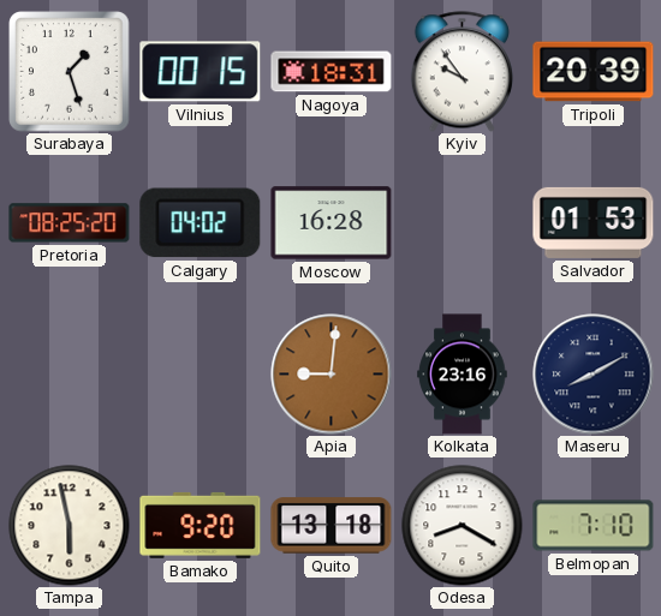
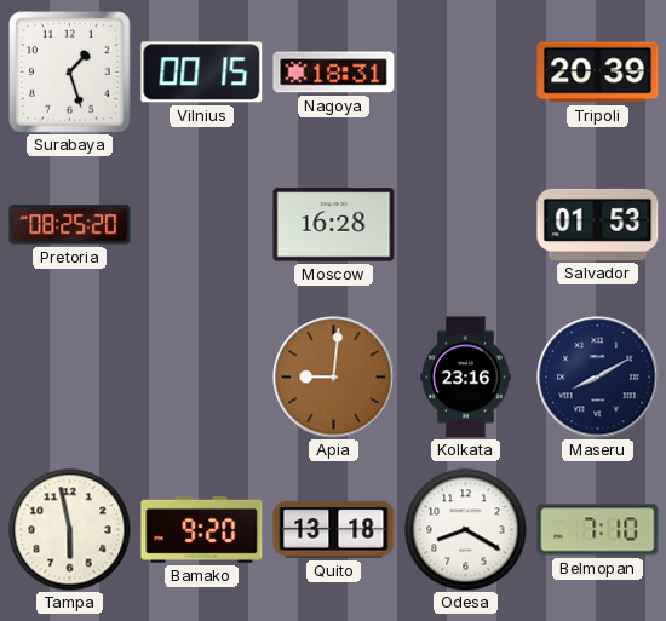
Kyiv: 9:54 -> none (461, 72)
Calgary: 04:02 -> none (201, 223)
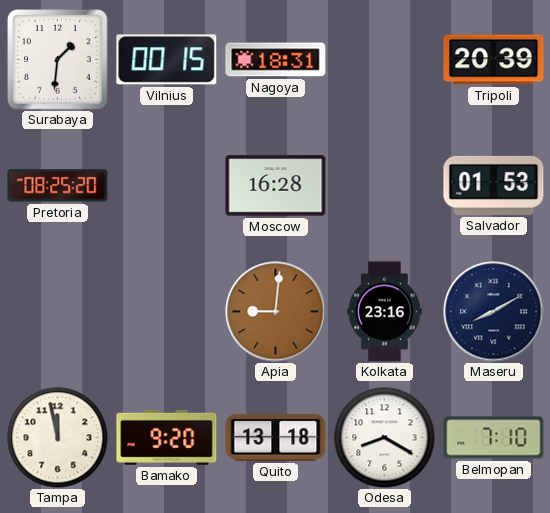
Surabaya: 1:27 -> 1:31 (58, 60)
Tampa: 5:58 -> 11:58 (58, 438)
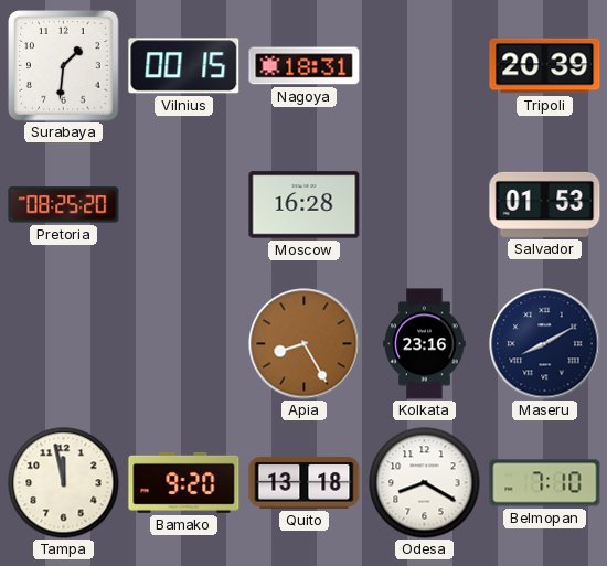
Apia: 9:01 -> 8:25 (305, 344)
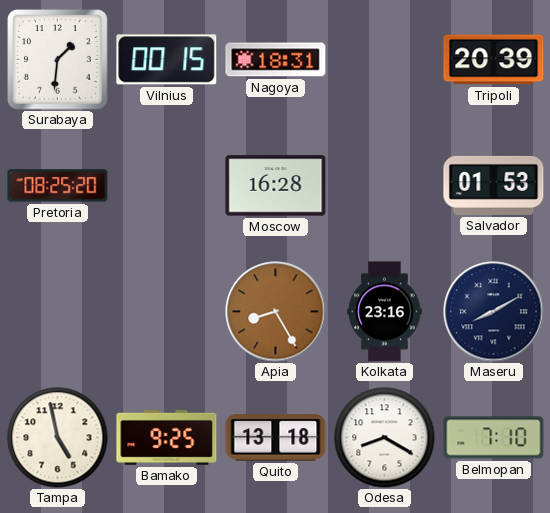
Tampa: 11:58 -> 4:58 (58, 438)
Bamako: 9:20 -> 9:25 (167, 437)
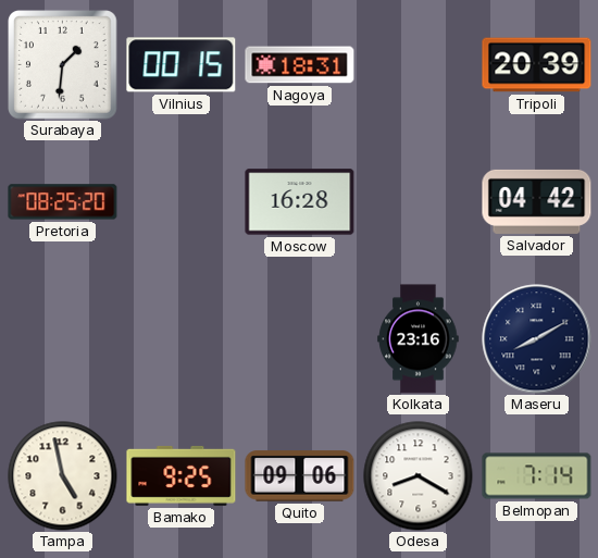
Salvador: 01:53 -> 04:42 (537, 201)
Apia: 8:25 -> none (276, 312)
Quito: 13:18 -> 09:06 (300, 476)
Belmopan: 7:10 -> 7:14 (537, 476)
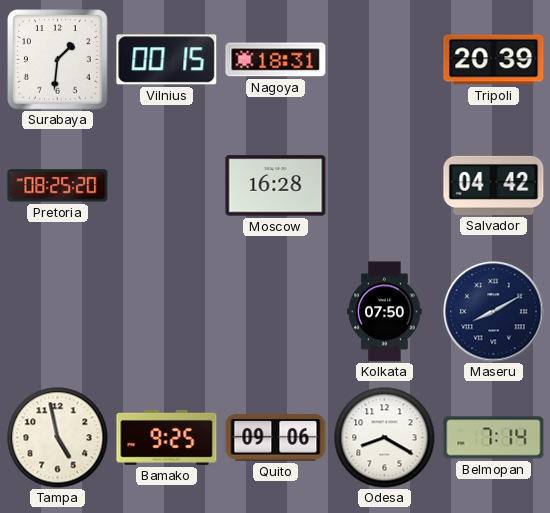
Kolkata: 23:16 -> 07:50 (385, 312)
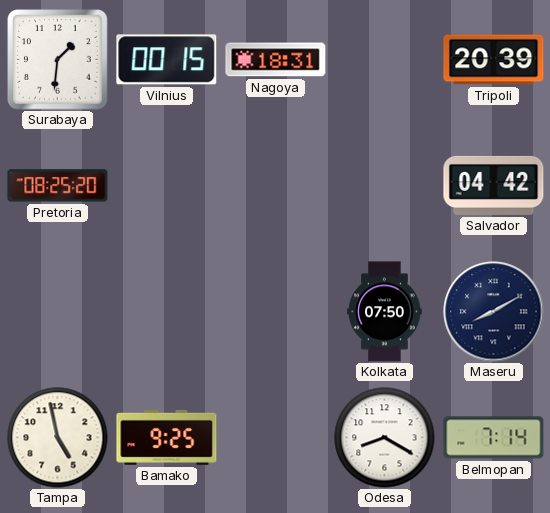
Moscow: 16:28 -> none (276, 186)
Quito: 09:06 -> none (276, 438)
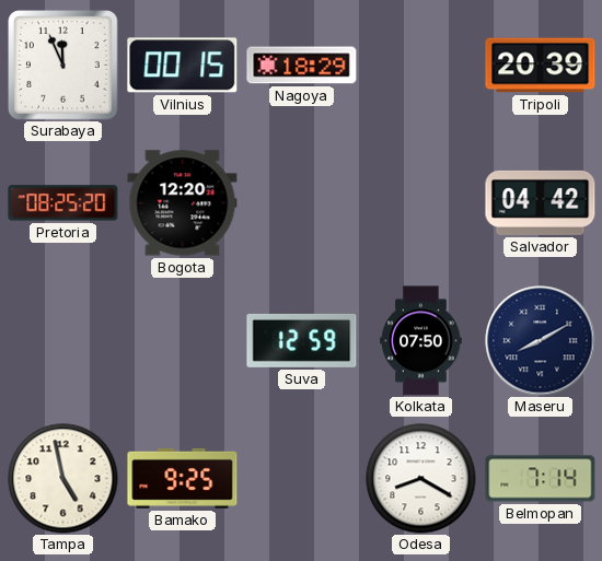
Surabaya: 1:31 -> 11:56 (63, 66)
Nagoya: 18:31 -> 18:29 (302, 66)
Bogota: none -> 12:20 (183, 203)
Suva: none -> 12:59 (302, 340)
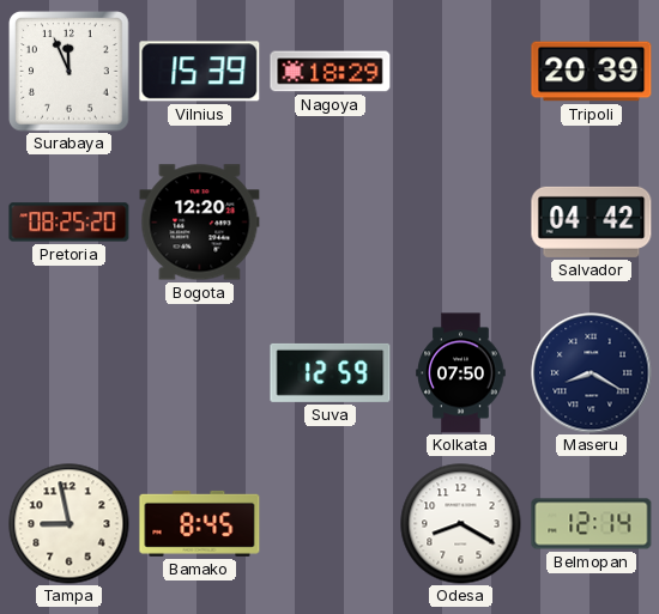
Vilnius: 00:15 -> 15:39 (200, 72)
Maseru: 8:10 -> 8:20 (592, 373)
Tampa: 4:58 -> 8:58 (69, 524)
Bamako: 9:25 -> 8:45 (200, 523)
Belmopan: 7:14 -> 12:14 (592, 524)
